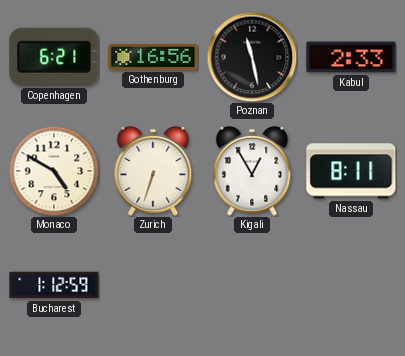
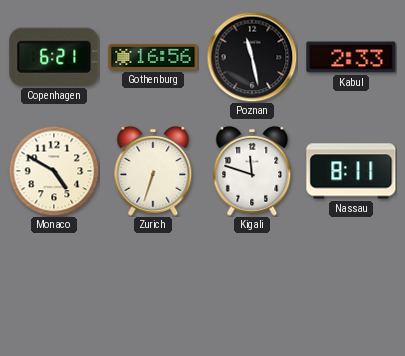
Kigali: 12:55 -> 11:48 (252, 171)
Bucharest: 1:12 -> none (54, 285)
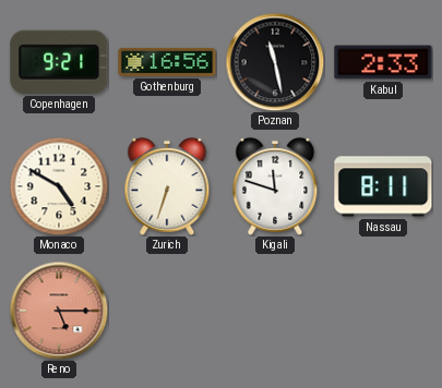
Copenhagen: 6:21 -> 9:21 (59, 62)
Reno: none -> 5:15 (59, 311)
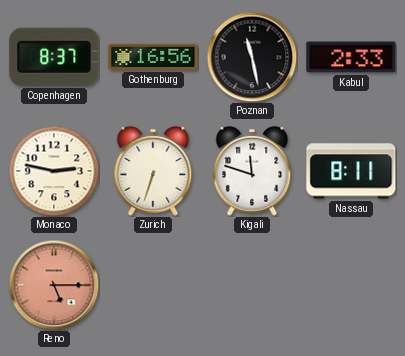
Copenhagen: 9:21 -> 8:37 (54, 57)
Monaco: 4:50 -> 2:47 (54, 171)
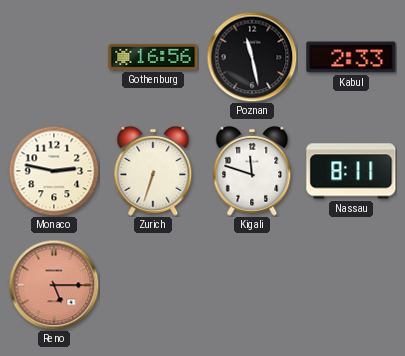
Copenhagen: 8:37 -> none (54, 57)
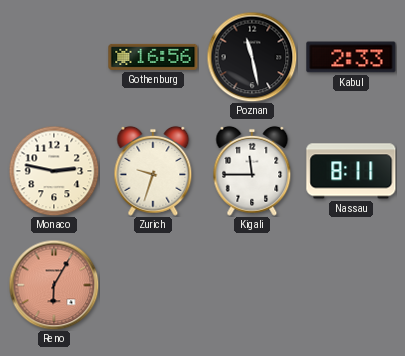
Zurich: 6:33 -> 9:33 (153, 171)
Kigali: 11:48 -> 11:45 (252, 171)
Reno: 5:15 -> 6:05 (54, 285)
